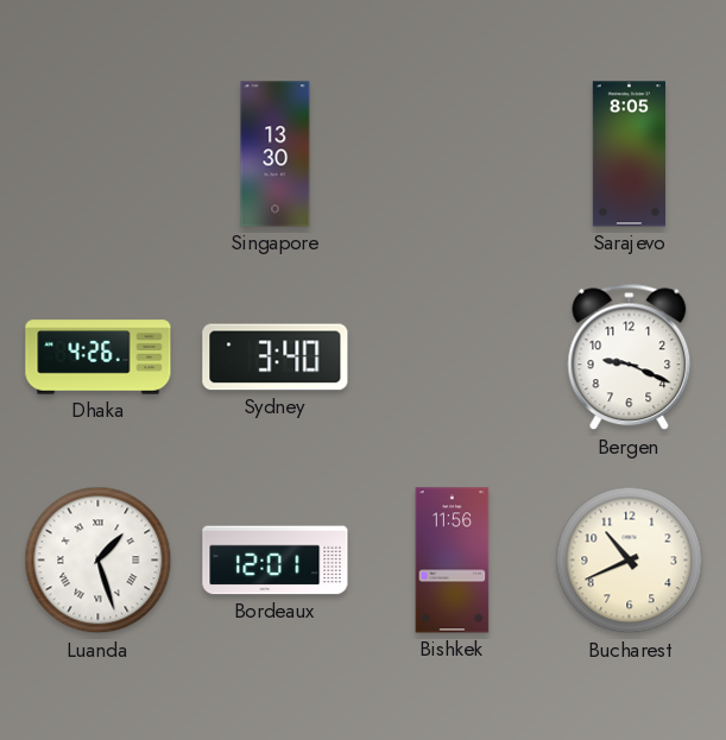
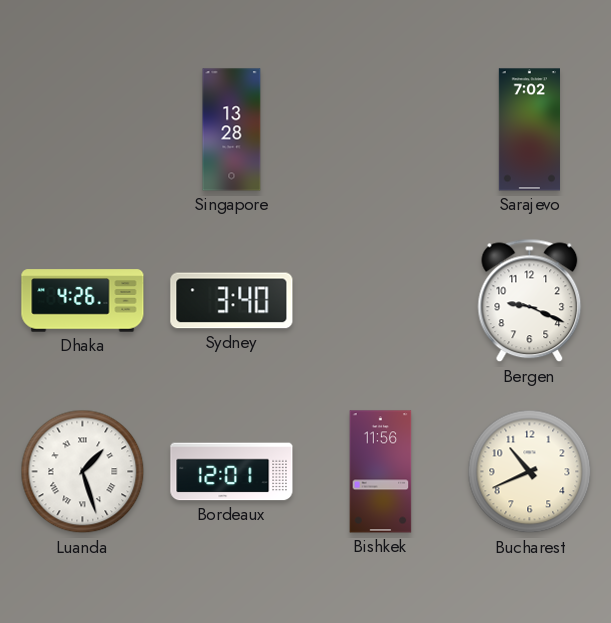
Singapore: 13:30 -> 13:28 (232, 130)
Sarajevo: 8:05 -> 7:02 (529, 130)
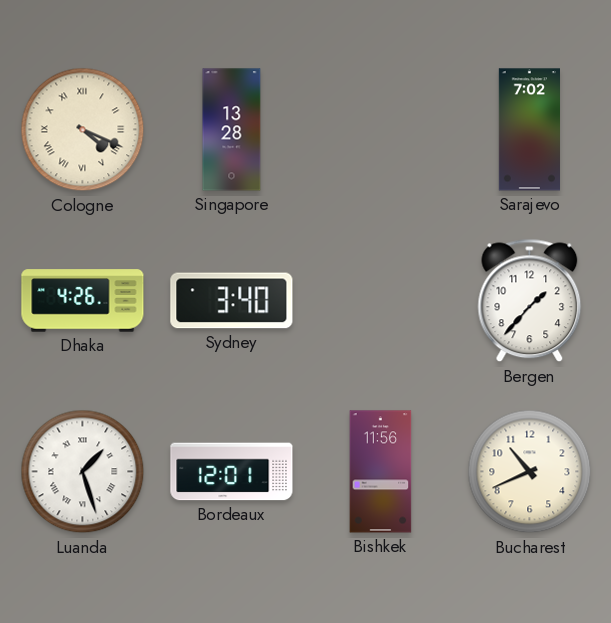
Cologne: none -> 4:19 (83, 130)
Bergen: 9:19 -> 1:37 (530, 301)
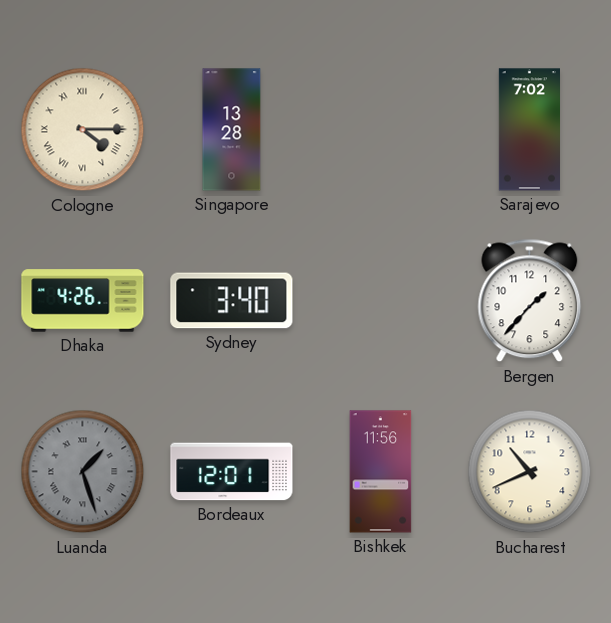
Cologne: 4:19 -> 4:15 (83, 130)
Luanda dial: white -> grey (83, 472)
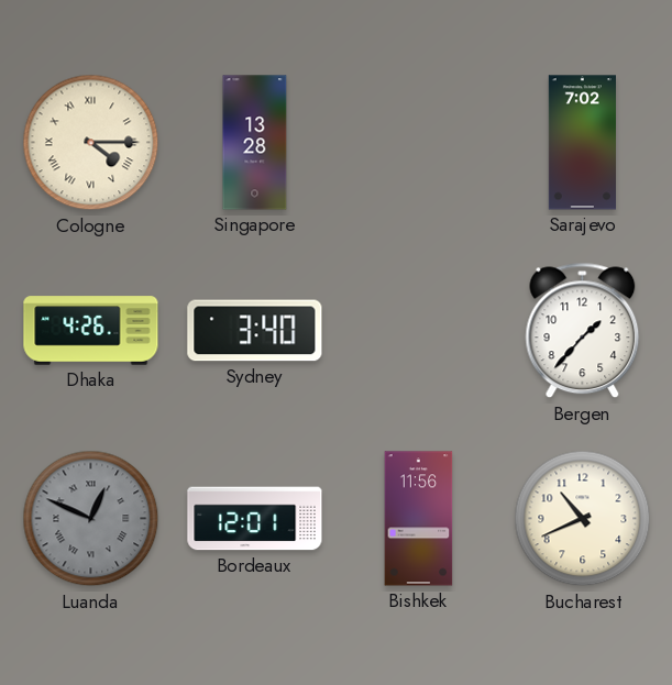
Luanda: 1:27 -> 12:49 (91, 519)
